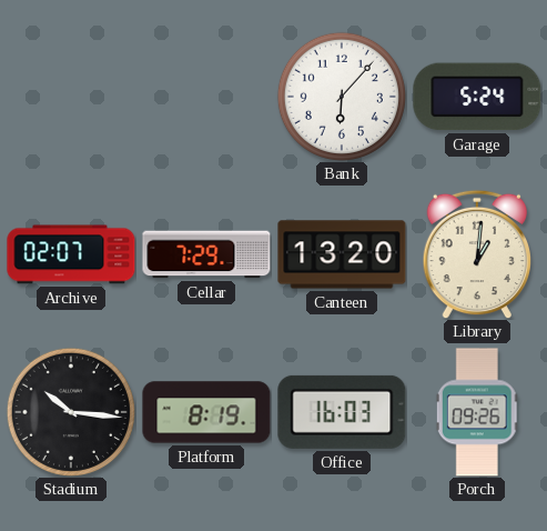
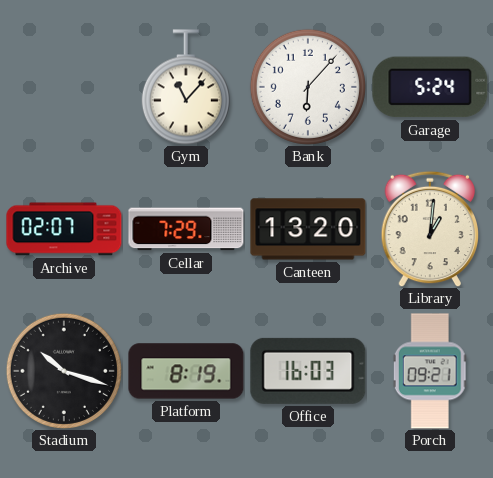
Gym: none -> 11:07 (186, 87)
Stadium: 10:16 -> 10:18 (64, 371)
Porch: 09:26 -> 09:21 (430, 371)
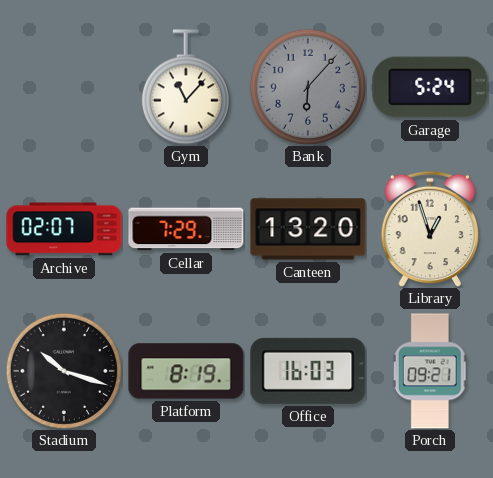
Bank dial: white -> grey (308, 87)
Library: 1:01 -> 12:57 (429, 229)
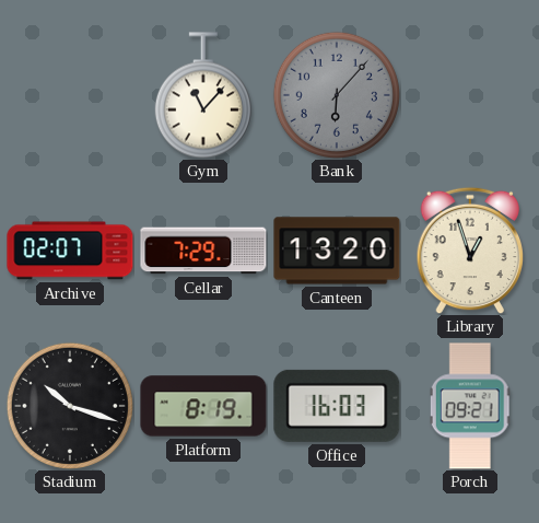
Garage: 5:24 -> none (430, 87)
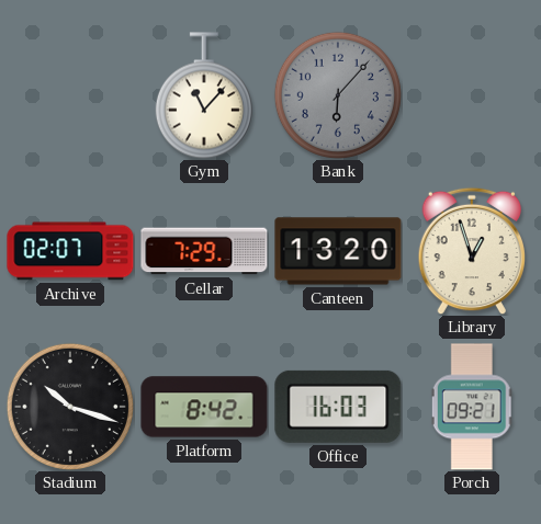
Platform: 8:19 -> 8:42 (204, 407)
